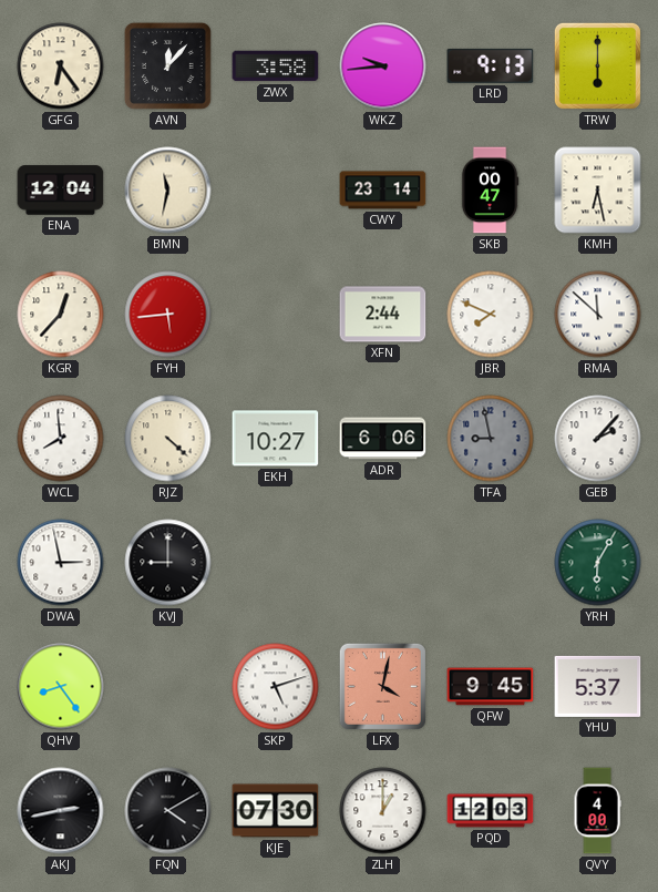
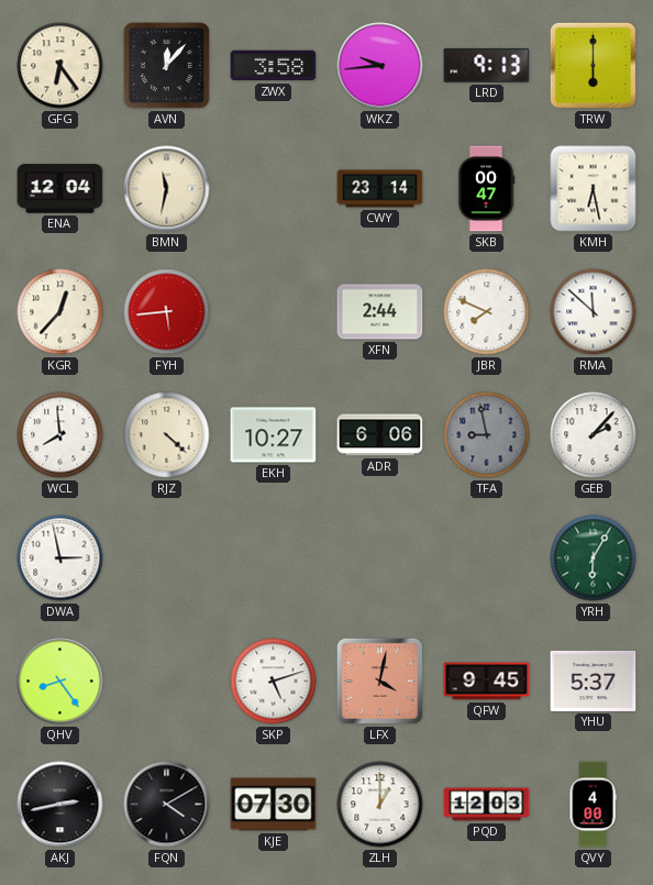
KVJ: 9:00 -> none (168, 563)
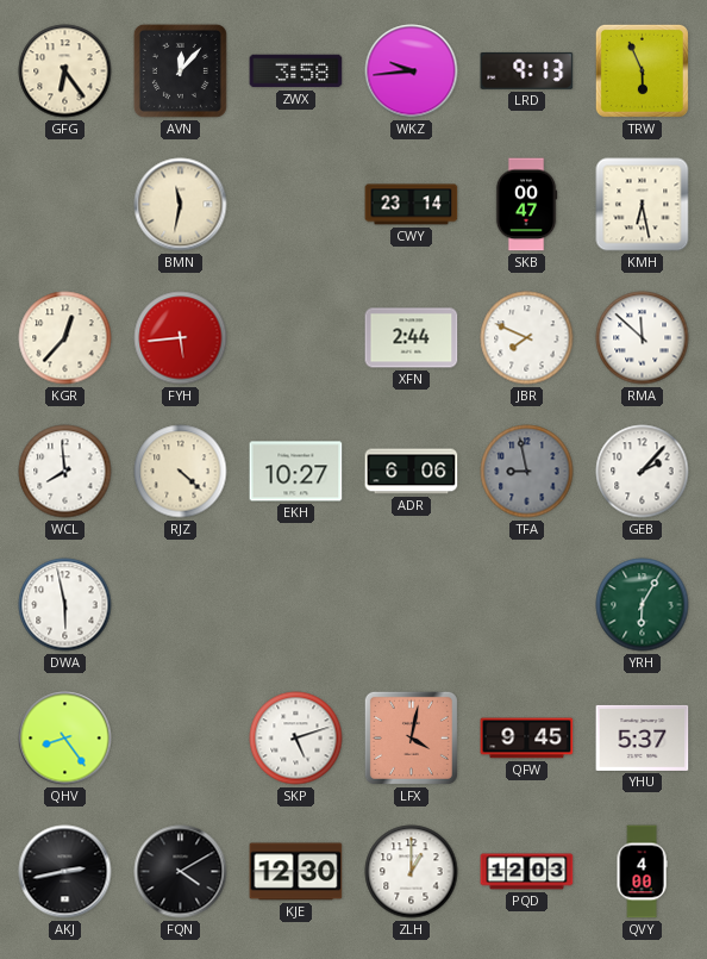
TRW: 6:00 -> 5:56 (642, 70)
ENA: 12:04 -> none (60, 189)
DWA: 2:58 -> 5:58 (65, 605)
KJE: 07:30 -> 12:30 (296, 872)
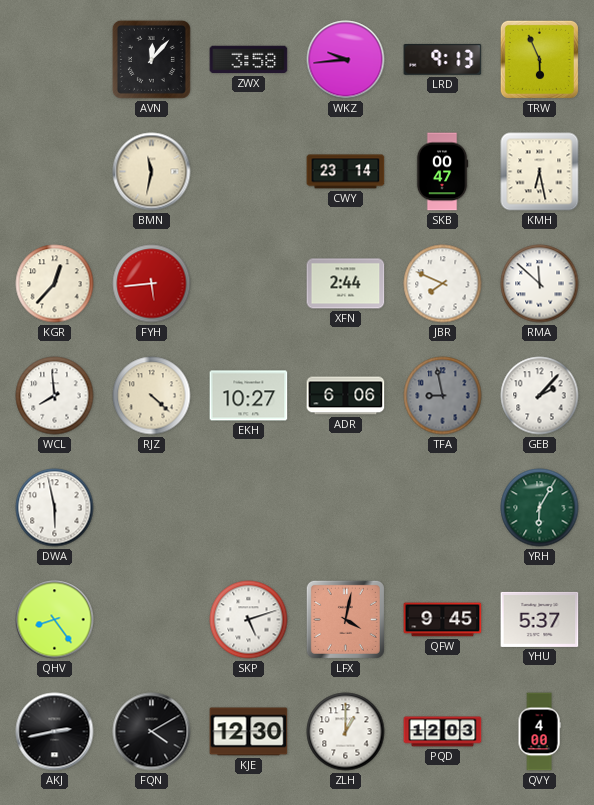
GFG: 6:24 -> none (65, 71)
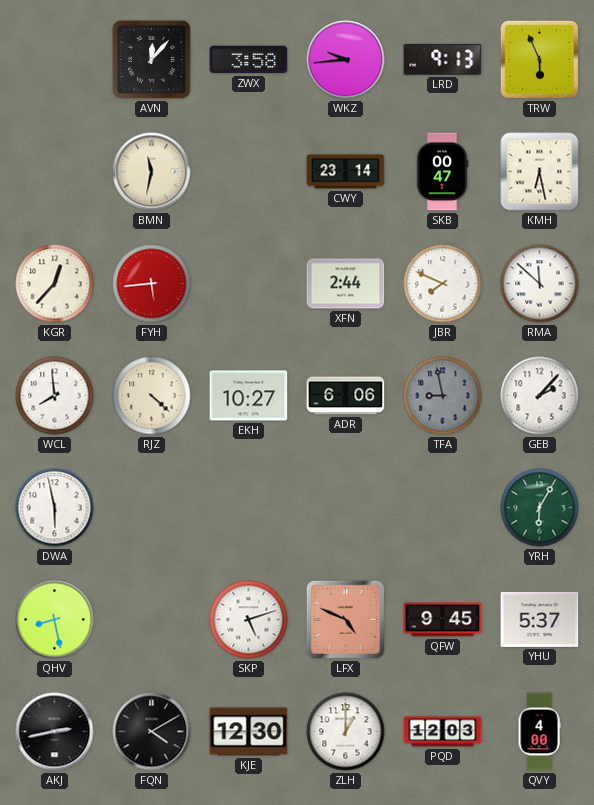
QHV: 8:24 -> 8:28 (55, 620)
LFX: 4:02 -> 4:49 (345, 619)
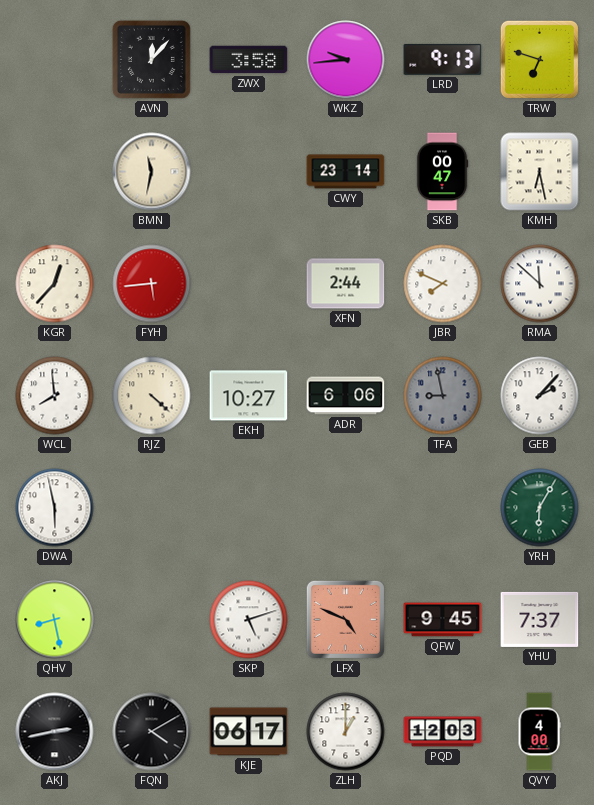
TRW: 5:56 -> 6:48 (539, 59)
YHU: 5:37 -> 7:37 (540, 619)
KJE: 12:30 -> 06:17 (249, 732)
